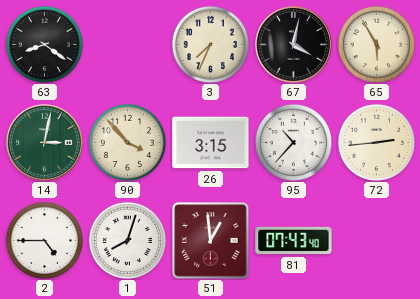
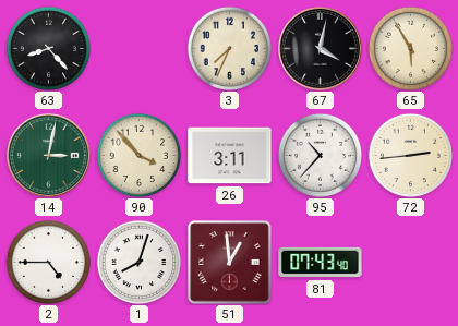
63: 8:21 -> 8:23 (48, 48)
26: 3:15 -> 3:11 (230, 156)
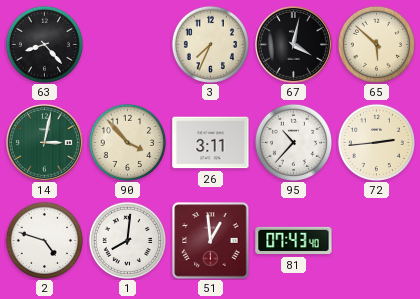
65: 5:55 -> 5:52 (376, 44)
2: 4:45 -> 4:48 (44, 240)
1: 8:03 -> 8:01 (127, 240)
